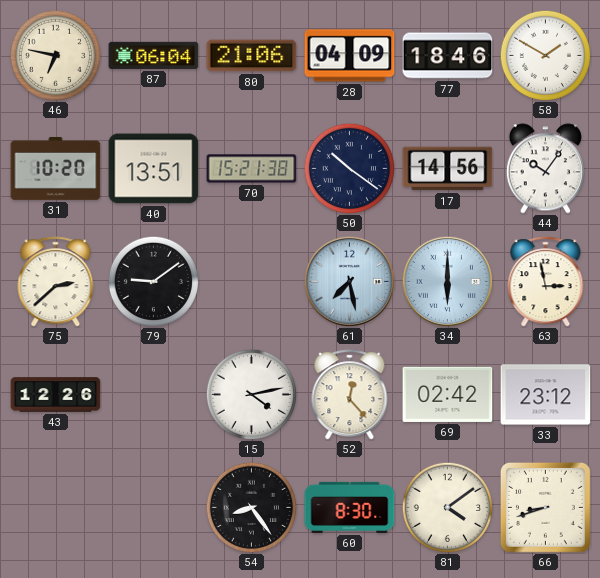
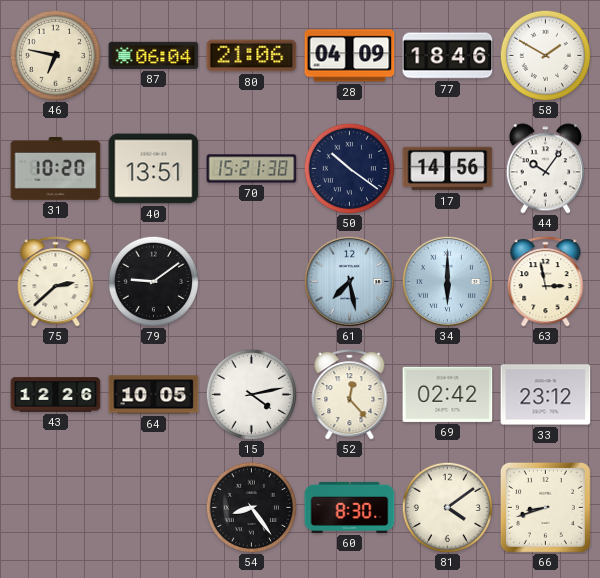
64: none -> 10:05 (154, 395)
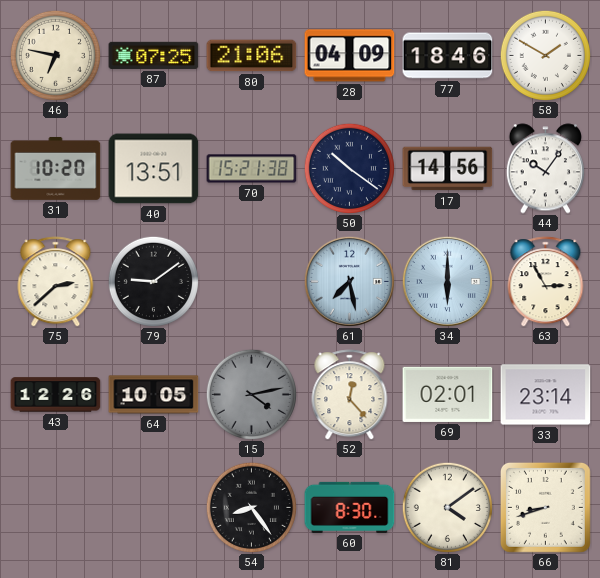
87: 06:04 -> 07:25 (154, 55)
63: 2:58 -> 2:55 (546, 282)
15 dial: white -> grey (251, 394)
69: 02:42 -> 02:01 (448, 394)
33: 23:12 -> 23:14 (546, 395)
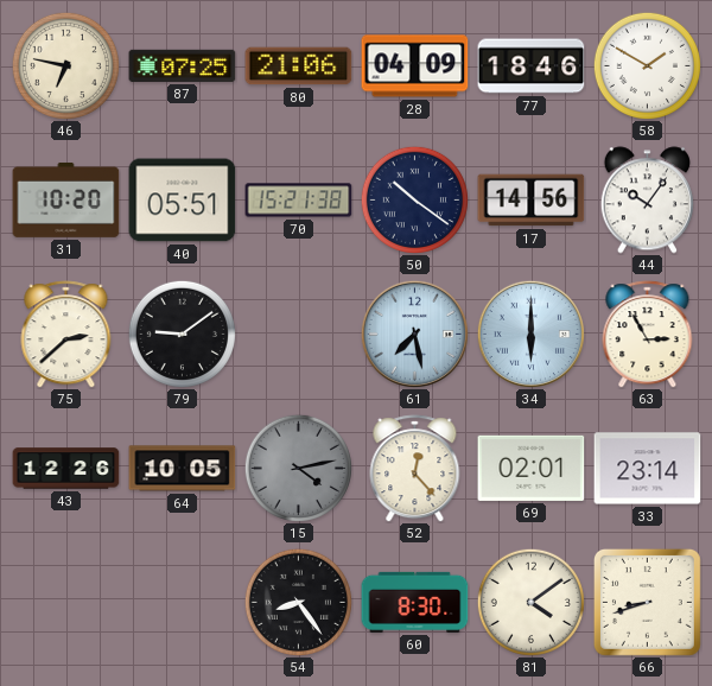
40: 13:51 -> 05:51 (183, 201)
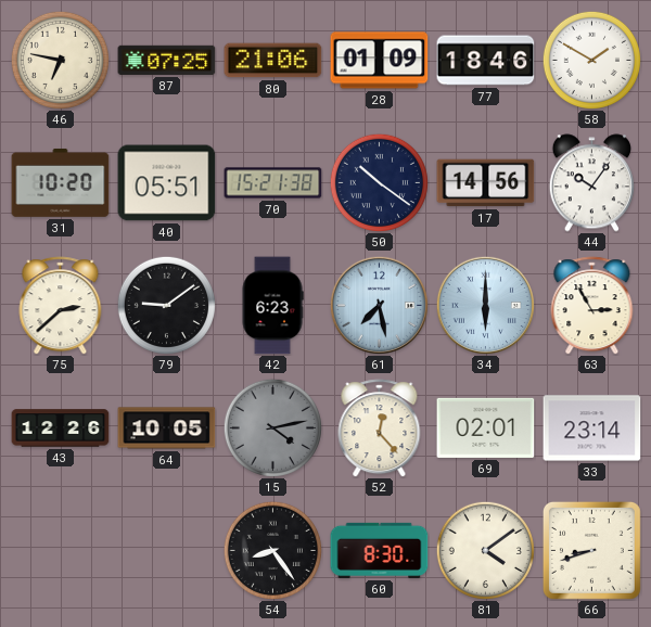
28: 04:09 -> 01:09 (380, 61)
42: none -> 6:23 (272, 306)
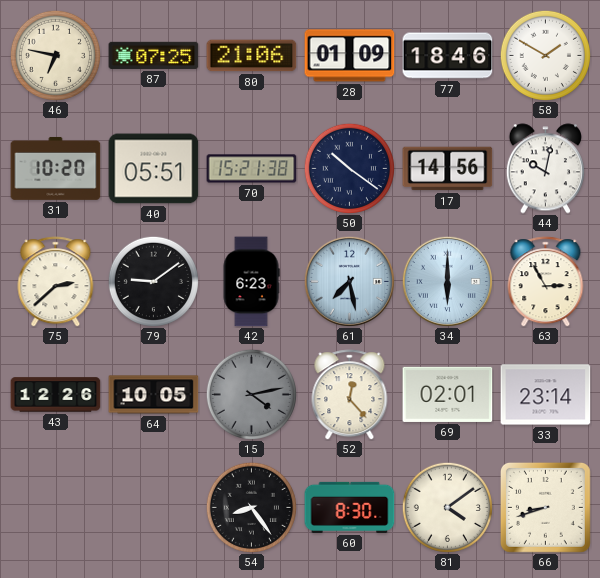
44: 10:06 -> 10:02 (545, 169)
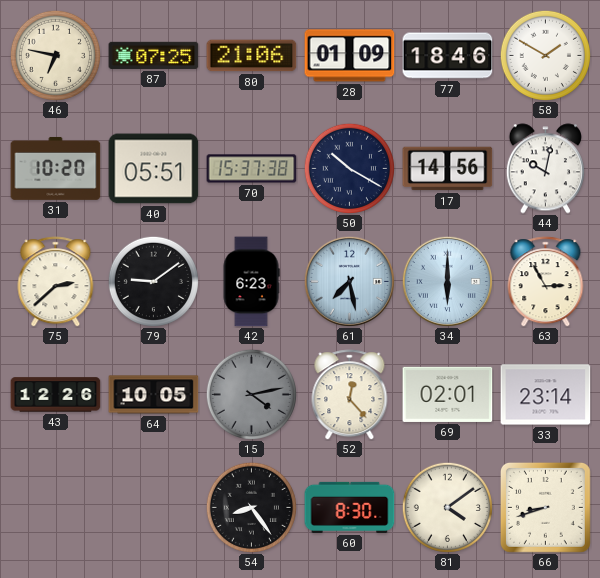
70: 15:21 -> 15:37 (252, 169)
50: 10:21 -> 10:20 (349, 168)
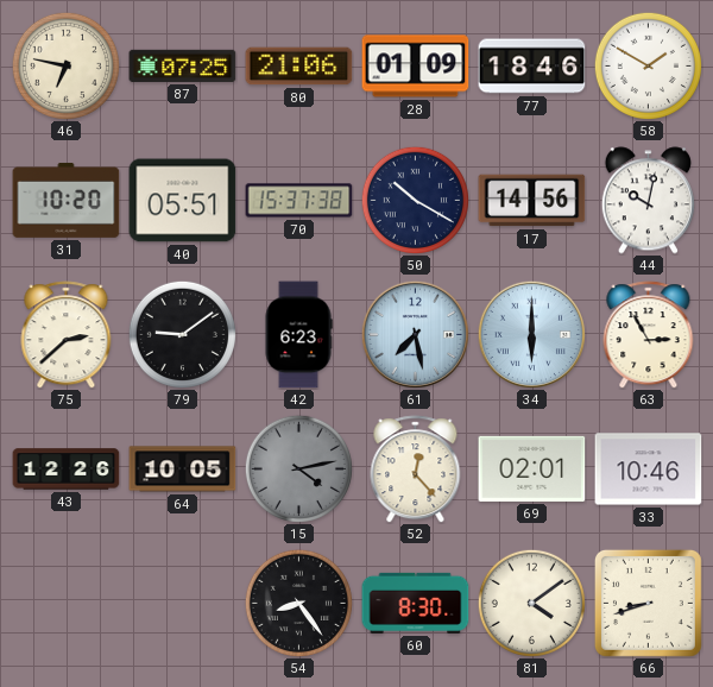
33: 23:14 -> 10:46 (649, 469)
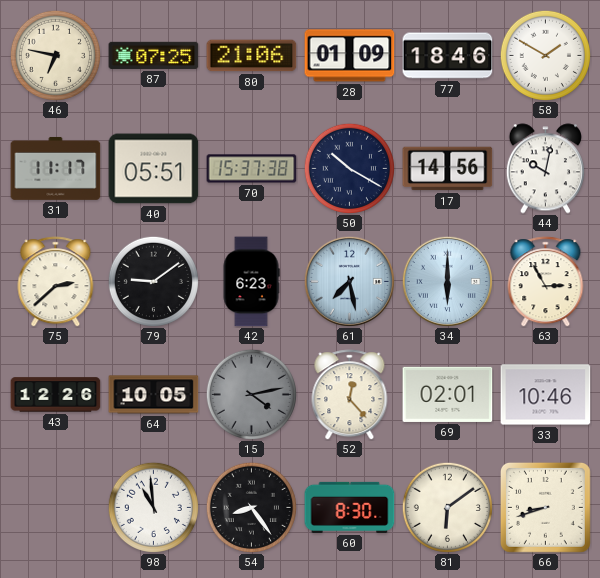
31: 10:20 -> 11:17 (56, 168)
98: none -> 10:59 (153, 507)
81: 4:09 -> 6:09 (447, 507)
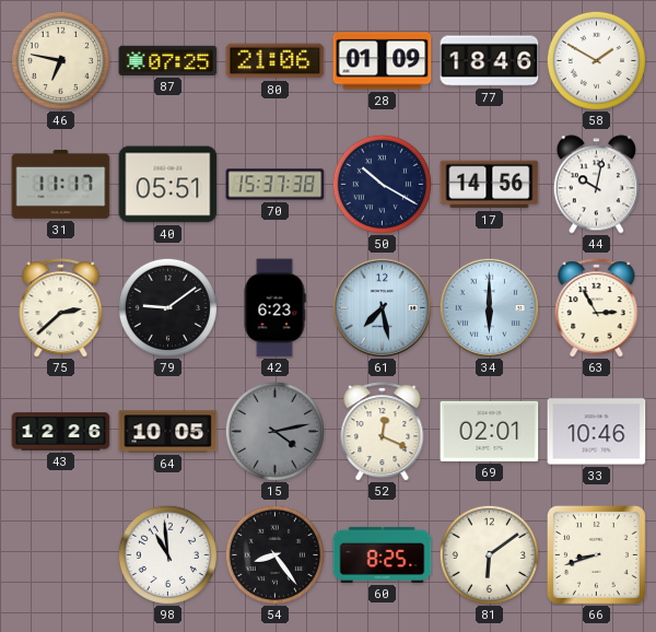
52: 12:23 -> 12:19 (383, 432)
60: 8:30 -> 8:25 (383, 554)
